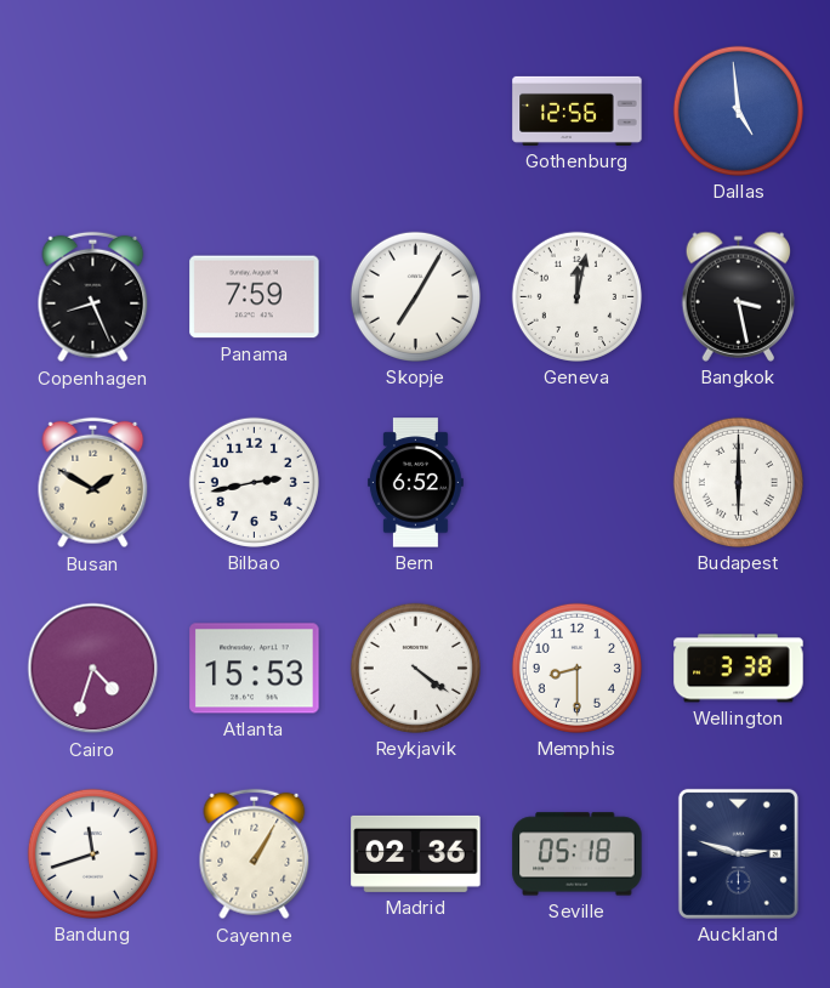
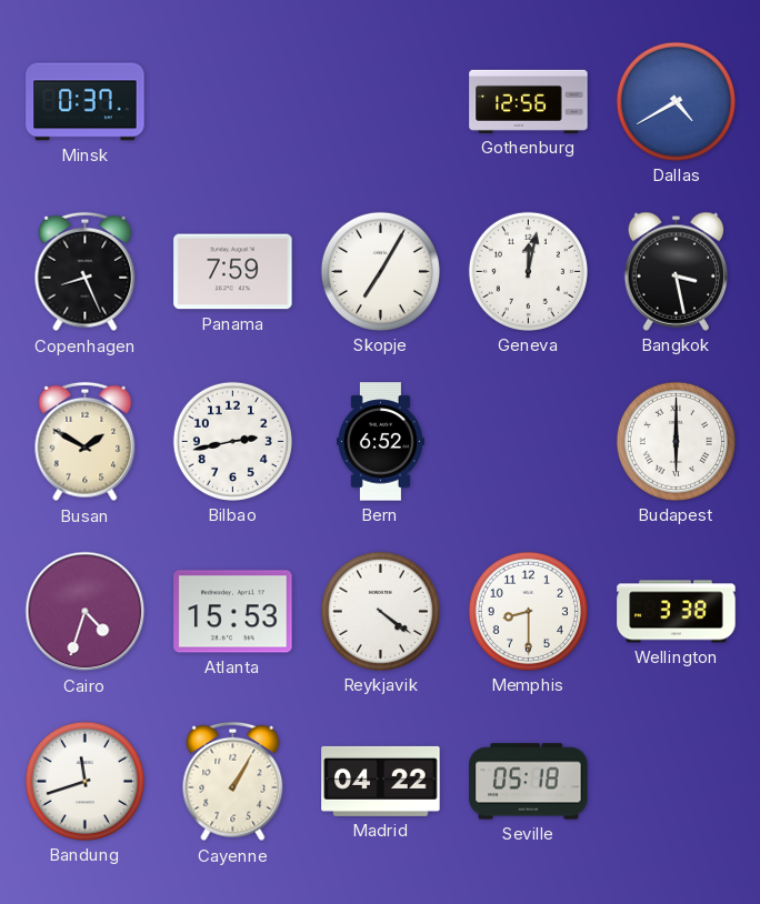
Minsk: none -> 0:37 (86, 102)
Dallas: 4:59 -> 4:40 (676, 101)
Madrid: 02:36 -> 04:22 (381, 781)
Auckland: 2:48 -> none (738, 853)
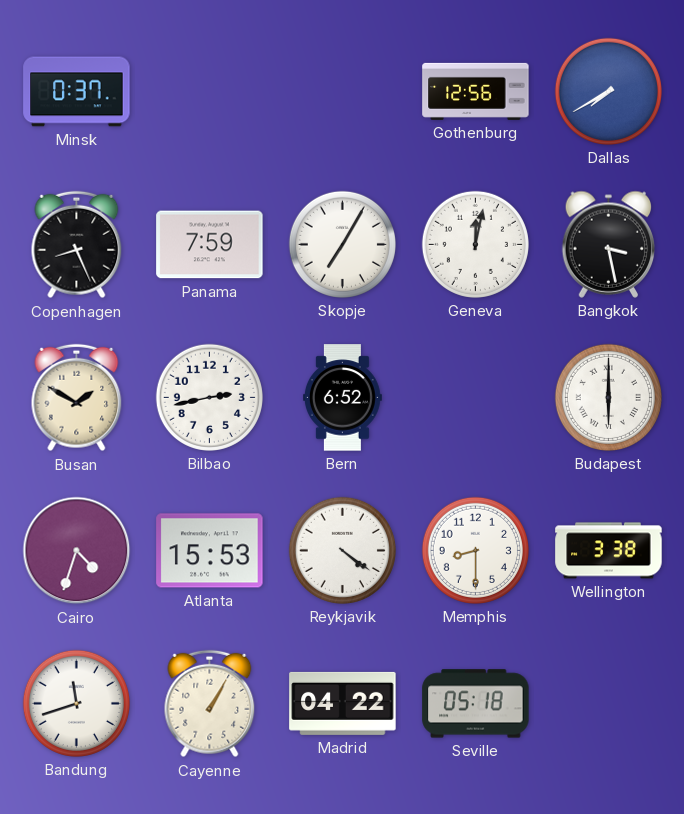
Dallas: 4:40 -> 7:40 (608, 91)
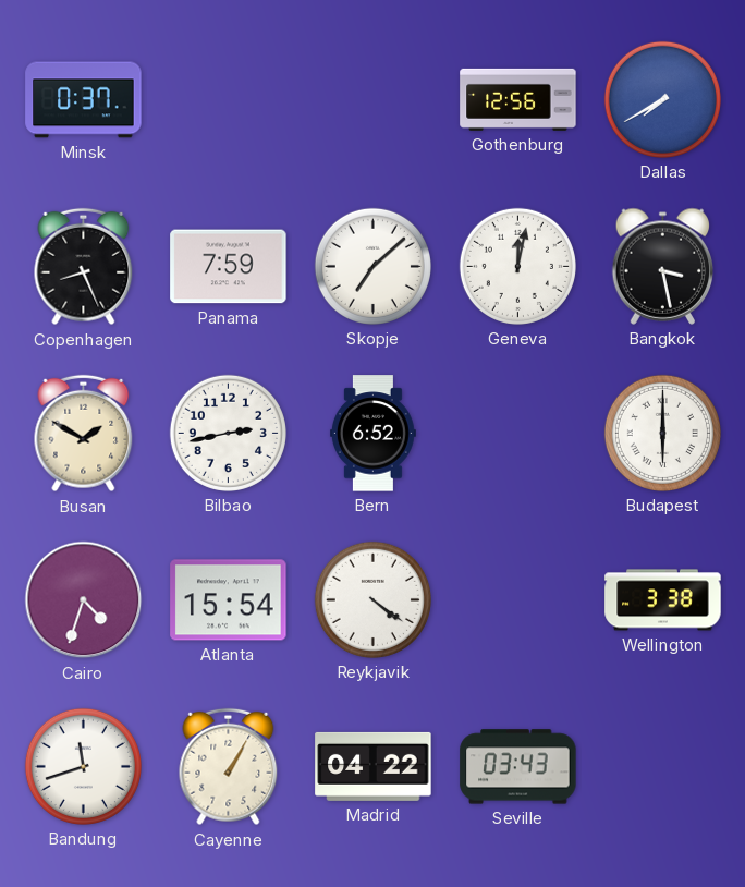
Skopje: 7:05 -> 7:08 (373, 266)
Atlanta: 15:53 -> 15:54 (229, 600)
Memphis: 8:30 -> none (475, 550)
Seville: 05:18 -> 03:43 (518, 767)
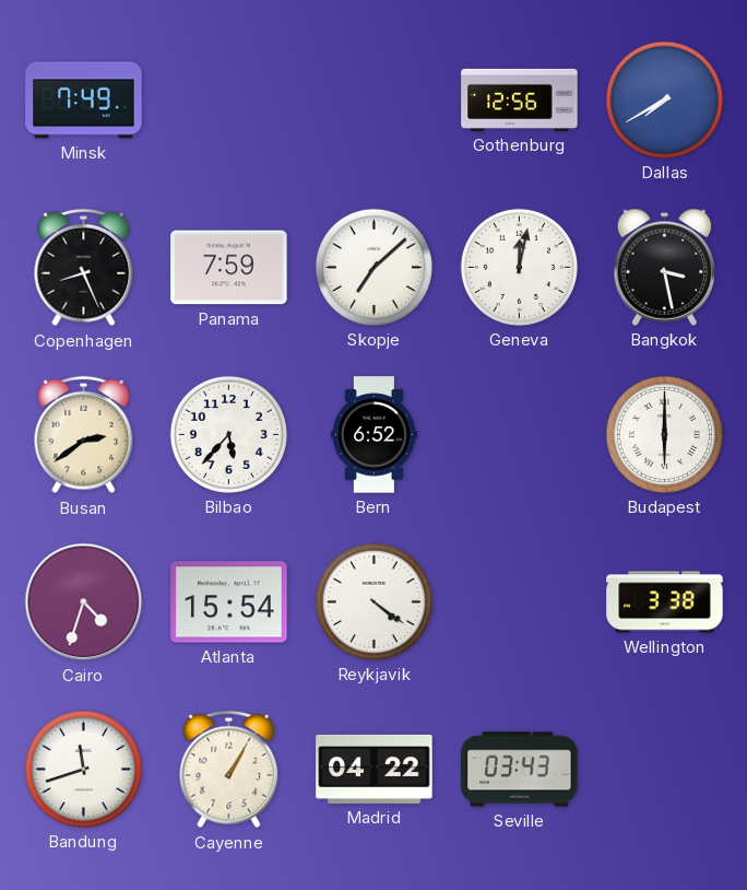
Minsk: 0:37 -> 7:49 (84, 101)
Busan: 1:50 -> 2:39 (84, 435)
Bilbao: 2:43 -> 5:37 (228, 434)
